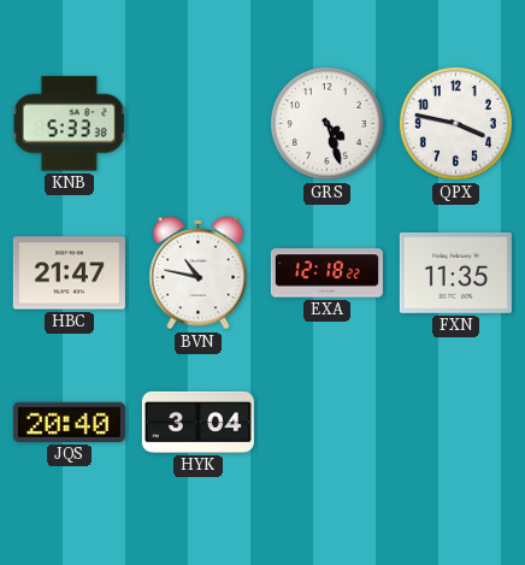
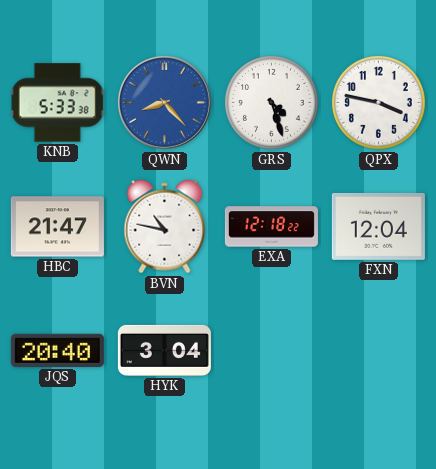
QWN: none -> 8:23 (164, 102)
FXN: 11:35 -> 12:04 (378, 226)
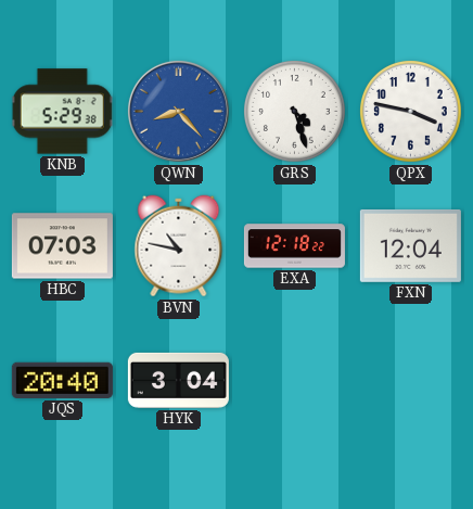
KNB: 5:33 -> 5:29 (63, 112)
HBC: 21:47 -> 07:03 (62, 246)
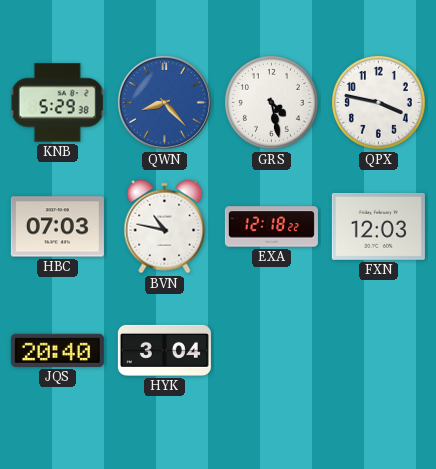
GRS: 4:27 -> 4:28 (271, 102)
FXN: 12:04 -> 12:03 (378, 226)
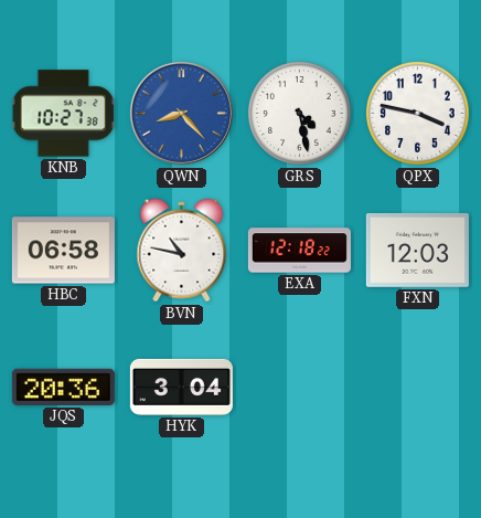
KNB: 5:29 -> 10:27 (64, 114)
HBC: 07:03 -> 06:58 (63, 251)
JQS: 20:40 -> 20:36 (63, 387)
